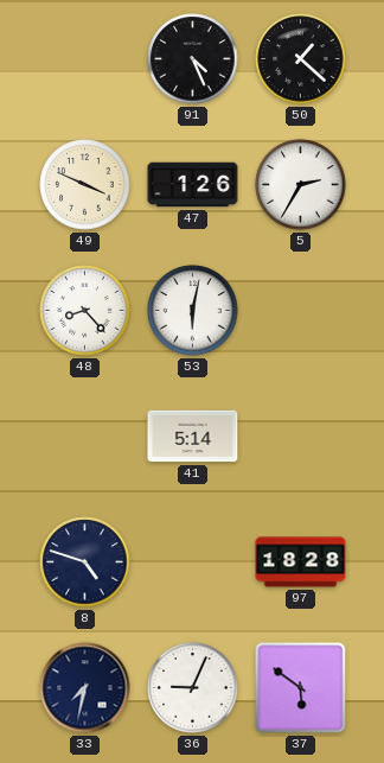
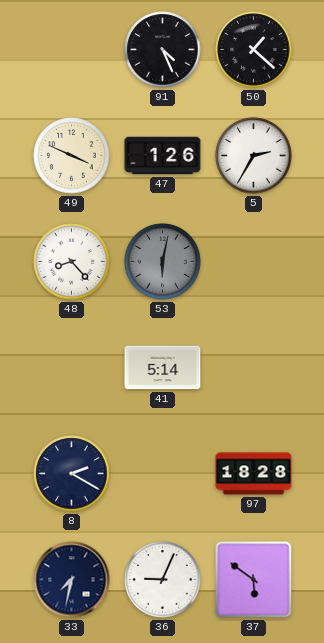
53 dial: white -> grey (163, 262)
8: 4:48 -> 2:20 (72, 474)
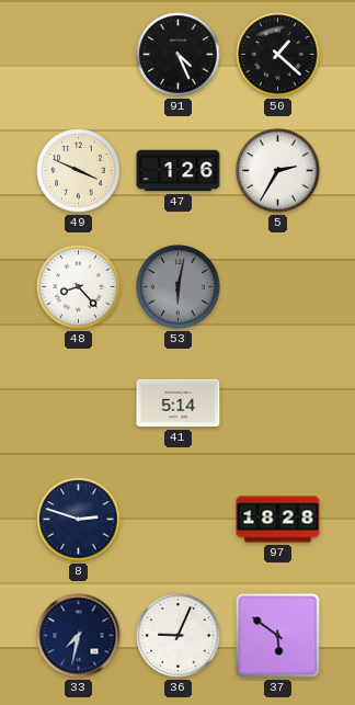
8: 2:20 -> 2:48 (79, 520)
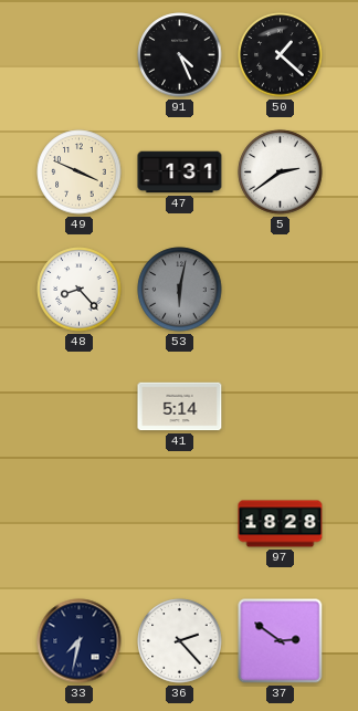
47: 1:26 -> 1:31 (180, 172)
5: 2:35 -> 2:39 (281, 172)
8: 2:48 -> none (79, 520)
36: 9:04 -> 2:23 (180, 641)
37: 5:51 -> 2:51 (281, 641)
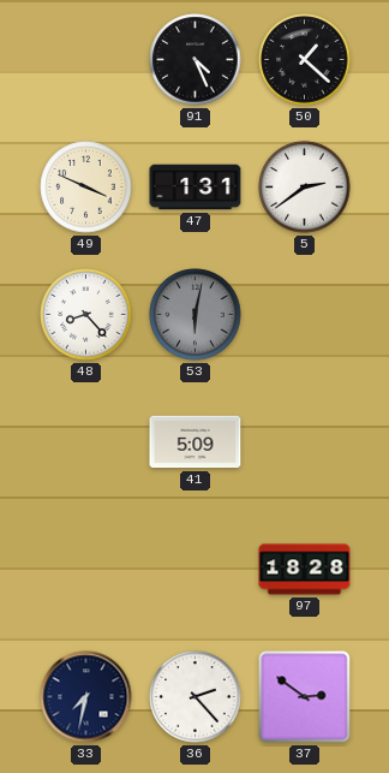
41: 5:14 -> 5:09 (196, 442)
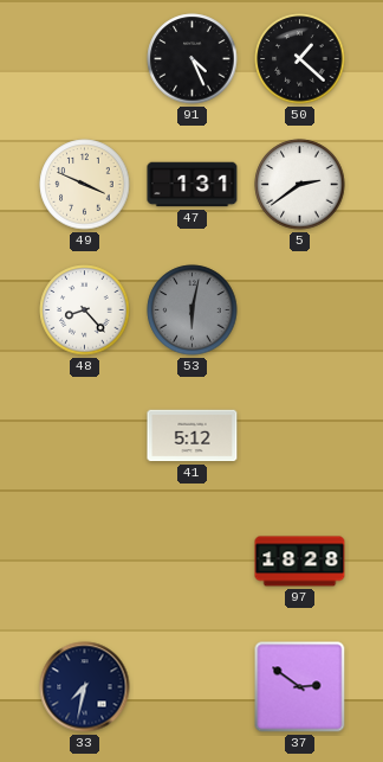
41: 5:09 -> 5:12 (193, 436)
36: 2:23 -> none (196, 697)
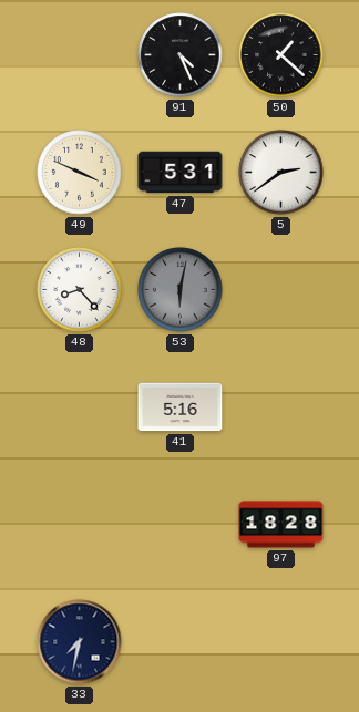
47: 1:31 -> 5:31 (181, 173)
41: 5:12 -> 5:16 (181, 407)
37: 2:51 -> none (300, 687)
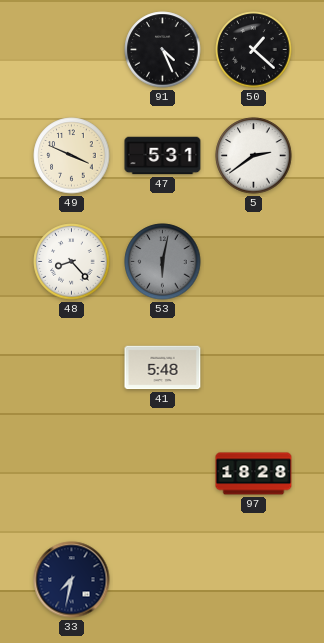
41: 5:16 -> 5:48 (163, 368)
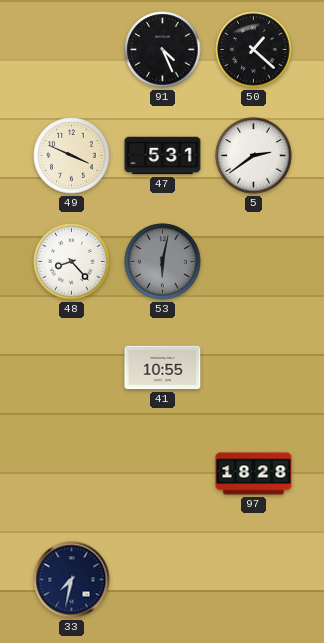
41: 5:48 -> 10:55 (163, 368)
